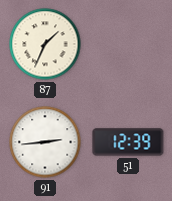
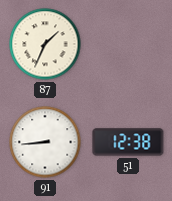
91: 2:44 -> 8:44 (45, 142)
51: 12:39 -> 12:38 (128, 142)
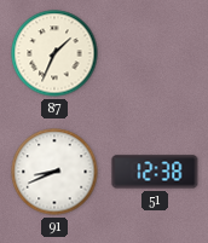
91: 8:44 -> 8:41 (54, 172)
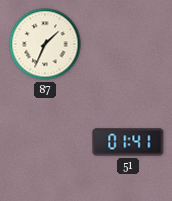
91: 8:41 -> none (54, 172)
51: 12:38 -> 01:41 (128, 142)
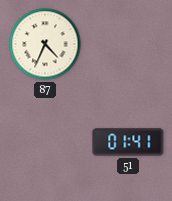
87: 1:34 -> 4:34 (45, 44)
